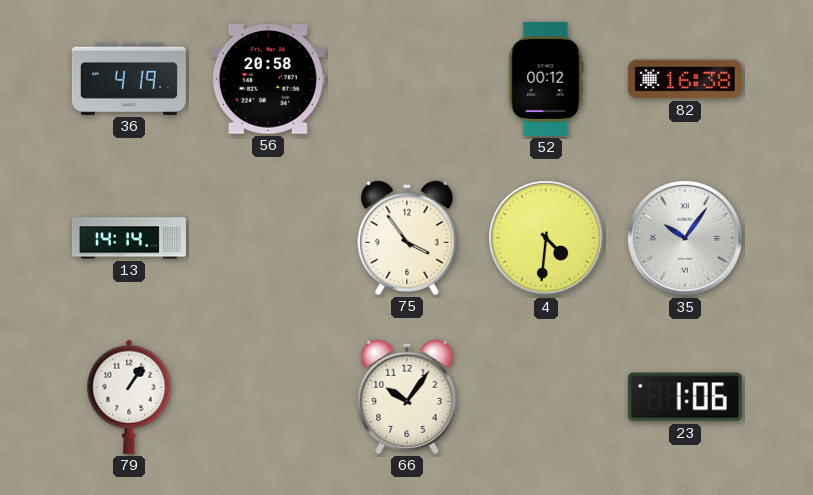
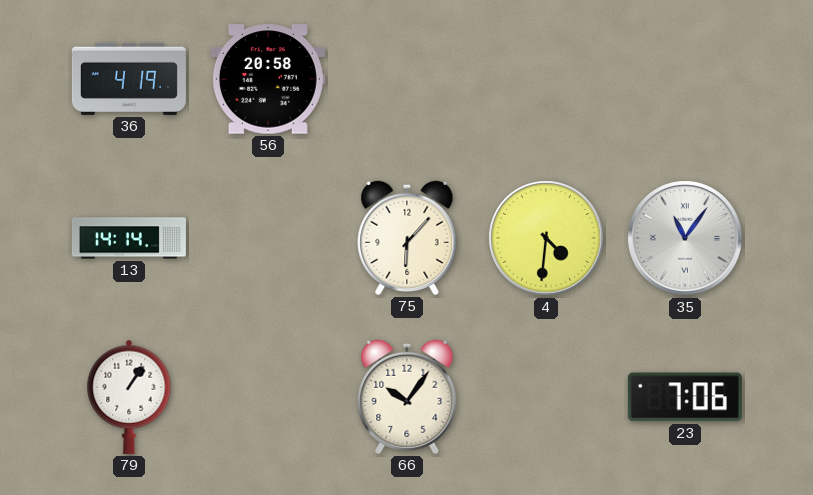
52: 00:12 -> none (546, 79)
82: 16:38 -> none (685, 79)
75: 3:54 -> 6:07 (407, 238)
35: 10:06 -> 11:06 (685, 238)
23: 1:06 -> 7:06 (685, 397)
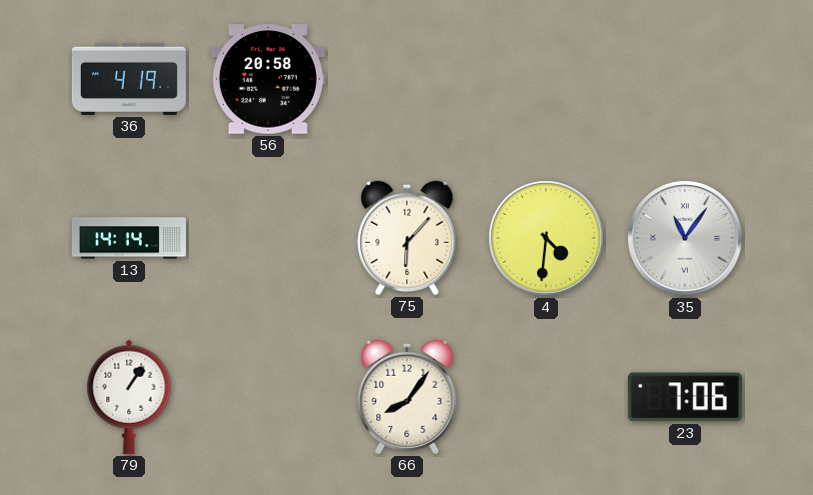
66: 10:06 -> 8:06 (407, 397)
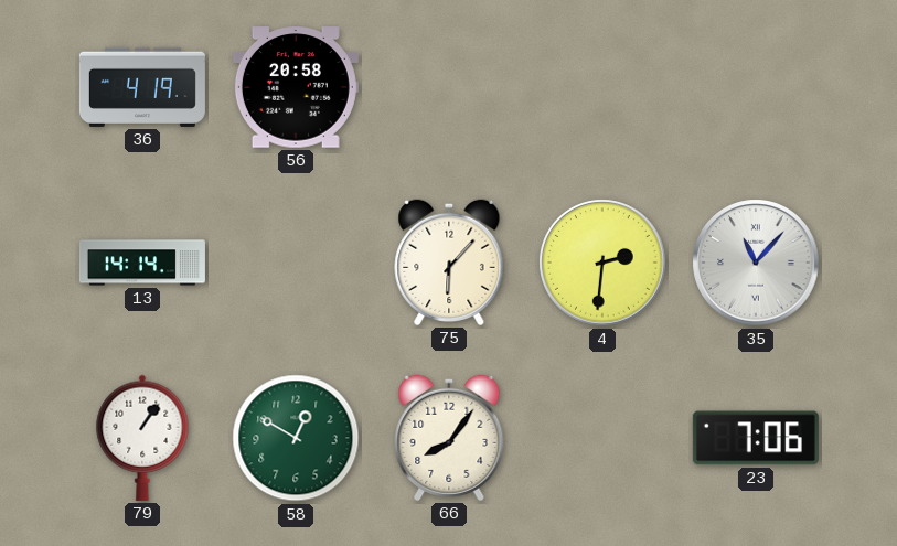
4: 4:31 -> 2:31 (602, 263)
35: 11:06 -> 11:07 (756, 263)
58: none -> 12:50 (296, 438)
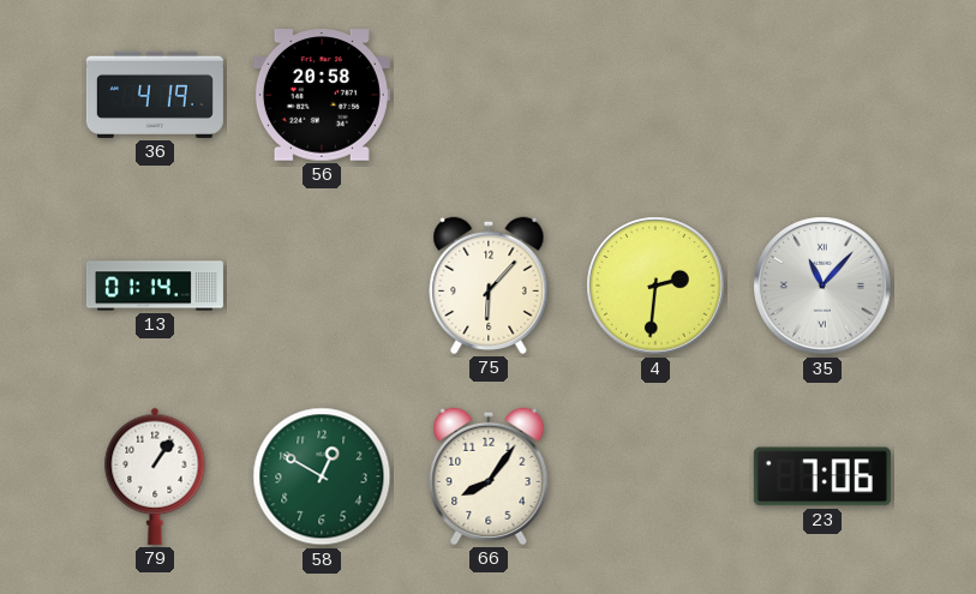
13: 14:14 -> 01:14 (155, 286)
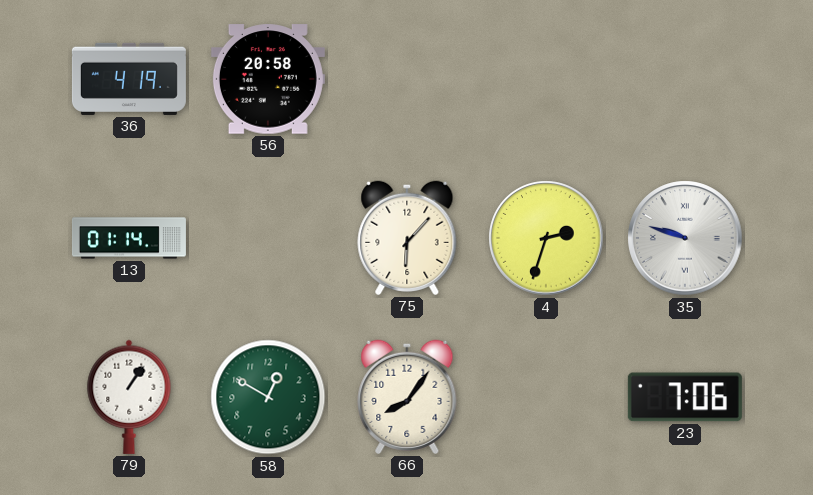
4: 2:31 -> 2:33 (546, 238)
35: 11:07 -> 9:48 (685, 238)
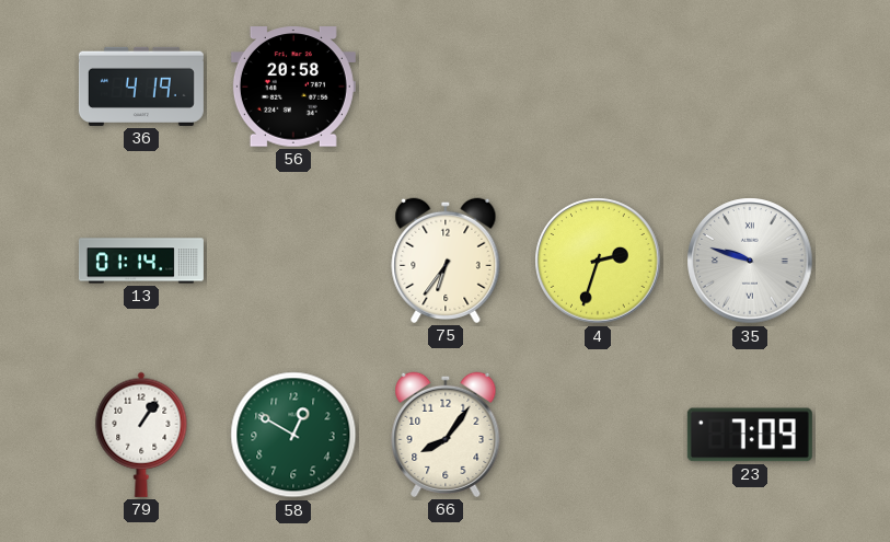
75: 6:07 -> 6:36 (446, 261)
23: 7:06 -> 7:09 (750, 435)
